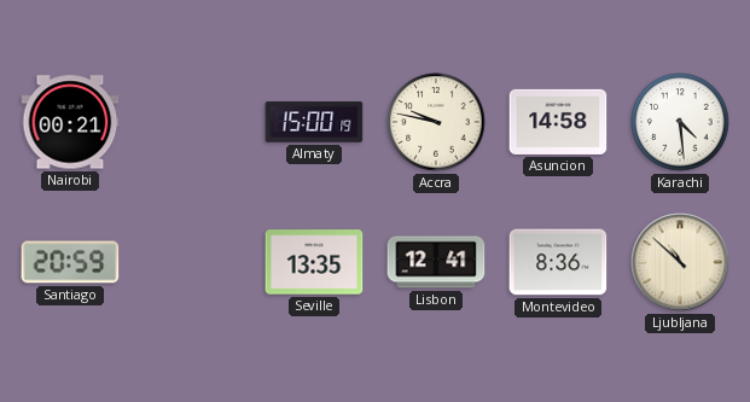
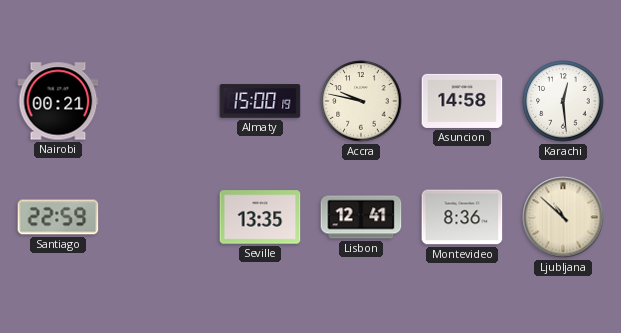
Karachi: 4:29 -> 12:29 (563, 101)
Santiago: 20:59 -> 22:59 (58, 217)
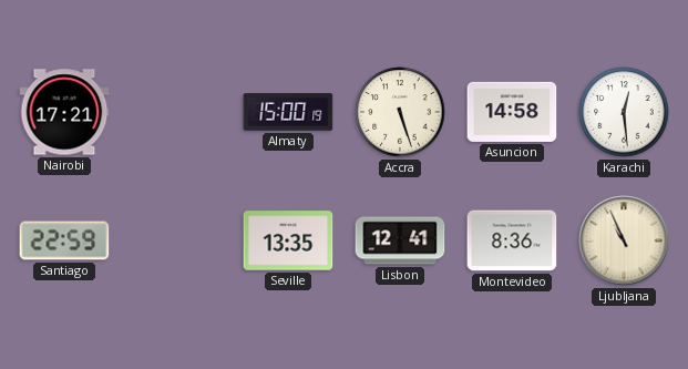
Nairobi: 00:21 -> 17:21 (64, 112)
Accra: 9:47 -> 5:27 (400, 112)
Ljubljana: 10:52 -> 10:56 (624, 240)
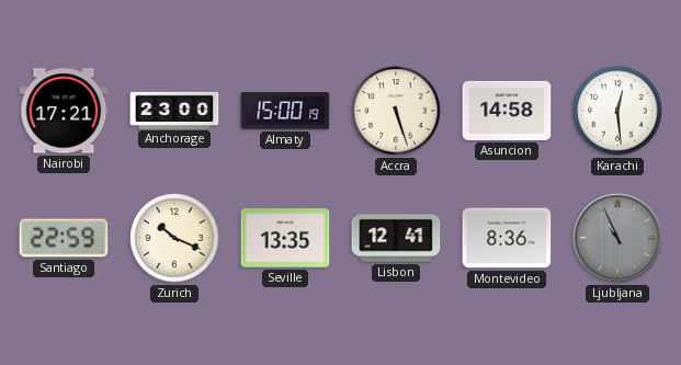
Anchorage: none -> 23:00 (174, 110)
Zurich: none -> 10:19 (174, 238)
Ljubljana dial: cream -> grey (617, 238)
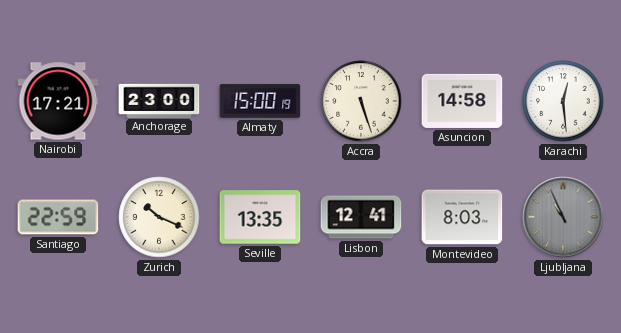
Montevideo: 8:36 -> 8:03 (462, 217)
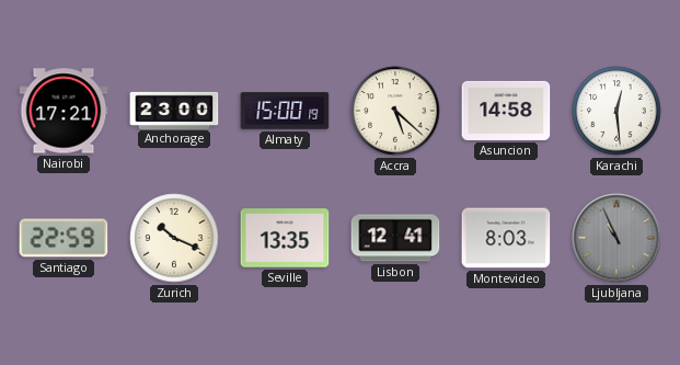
Accra: 5:27 -> 5:22 (395, 111)
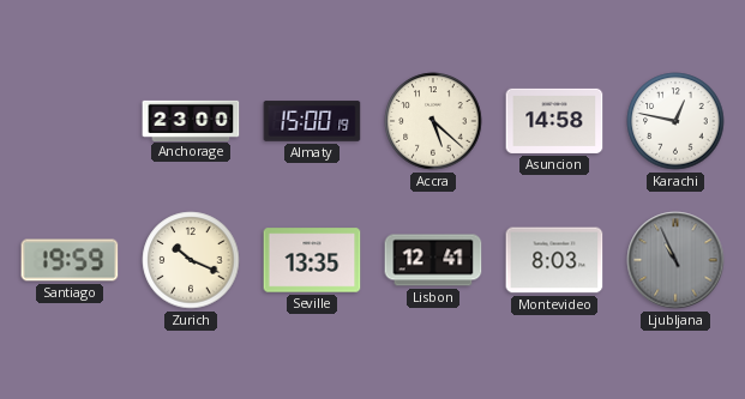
Nairobi: 17:21 -> none (64, 111)
Karachi: 12:29 -> 12:47 (675, 121)
Santiago: 22:59 -> 19:59 (70, 260)
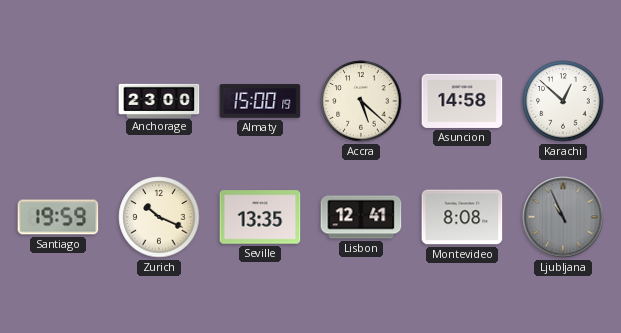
Karachi: 12:47 -> 12:52 (563, 101)
Montevideo: 8:03 -> 8:08 (462, 217)
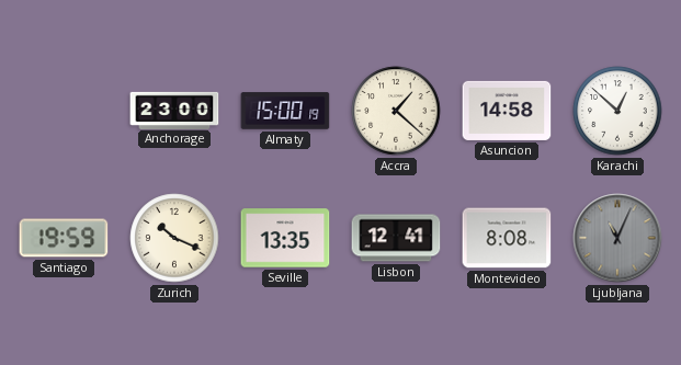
Accra: 5:22 -> 1:22 (396, 111)
Ljubljana: 10:56 -> 11:04 (617, 238)
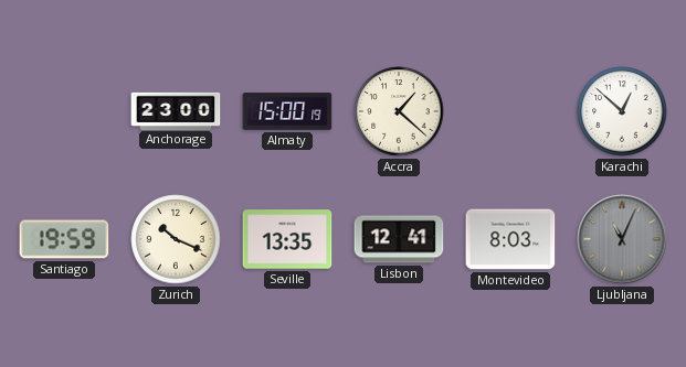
Asuncion: 14:58 -> none (507, 111)
Montevideo: 8:08 -> 8:03 (510, 239)
